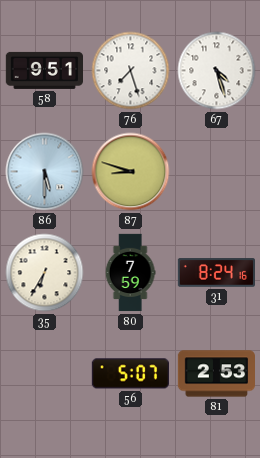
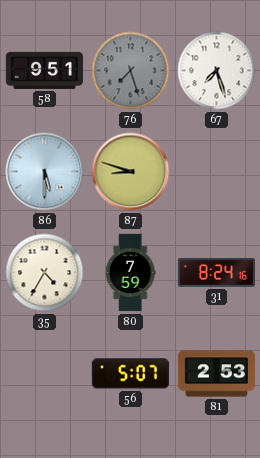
76 dial: white -> grey (131, 71)
67: 4:27 -> 7:27 (217, 71)
35: 6:35 -> 4:35 (45, 273)
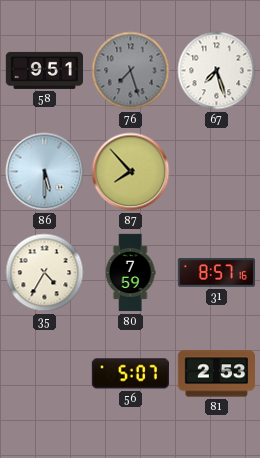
87: 8:48 -> 7:53 (131, 172)
31: 8:24 -> 8:57 (216, 273)
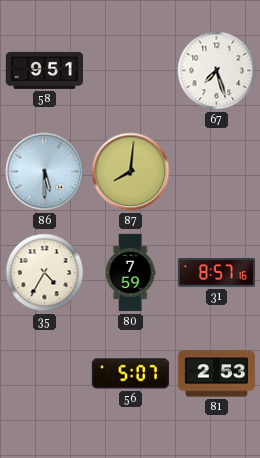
76: 7:27 -> none (131, 71)
87: 7:53 -> 8:01 (131, 172)
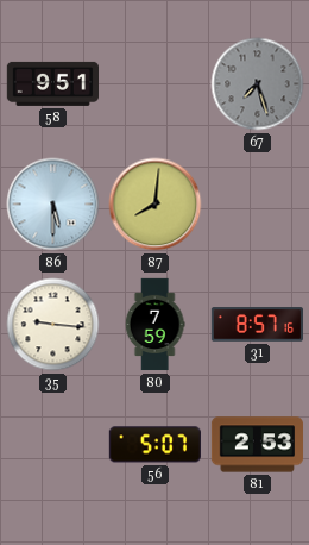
67 dial: white -> grey (258, 84)
35: 4:35 -> 9:16 (53, 325)
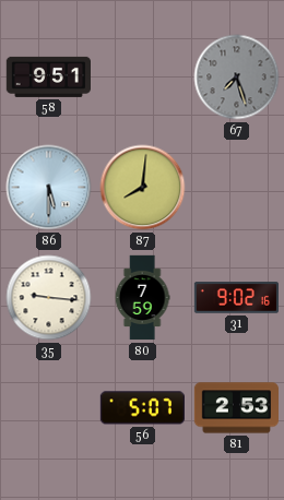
31: 8:57 -> 9:02 (236, 298)
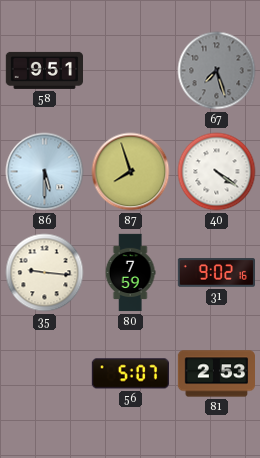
87: 8:01 -> 7:57 (131, 172)
40: none -> 4:21 (217, 172)
